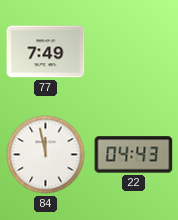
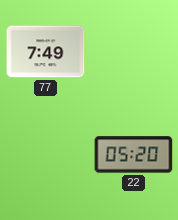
84: 11:58 -> none (46, 155)
22: 04:43 -> 05:20 (134, 155)
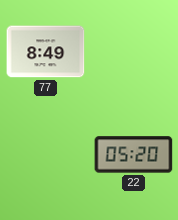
77: 7:49 -> 8:49 (46, 52)
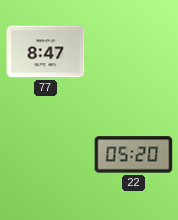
77: 8:49 -> 8:47 (46, 52)
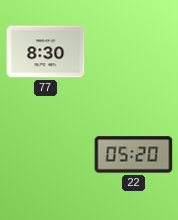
77: 8:47 -> 8:30 (46, 52)
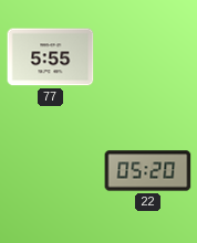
77: 8:30 -> 5:55 (51, 57)
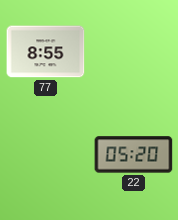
77: 5:55 -> 8:55 (46, 52)
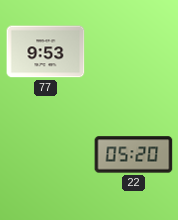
77: 8:55 -> 9:53 (46, 52)
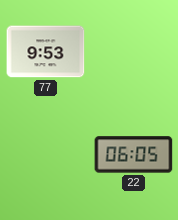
22: 05:20 -> 06:05 (134, 155)
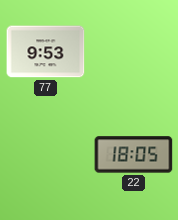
22: 06:05 -> 18:05 (134, 155)
